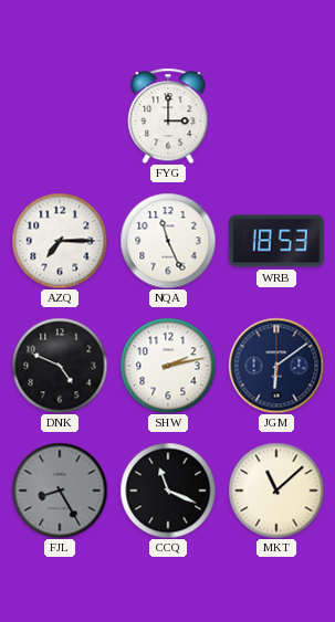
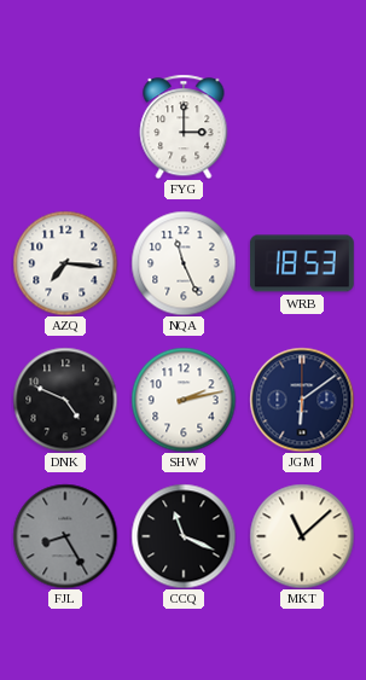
AZQ: 7:15 -> 7:16 (65, 263)
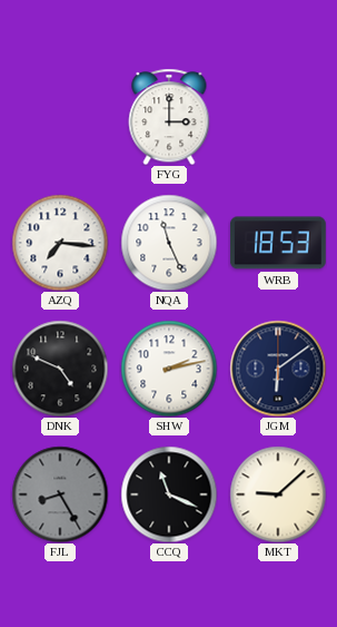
MKT: 11:08 -> 9:08 (278, 494)
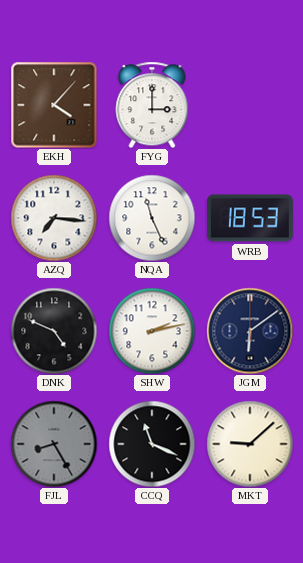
EKH: none -> 4:07 (54, 105)
